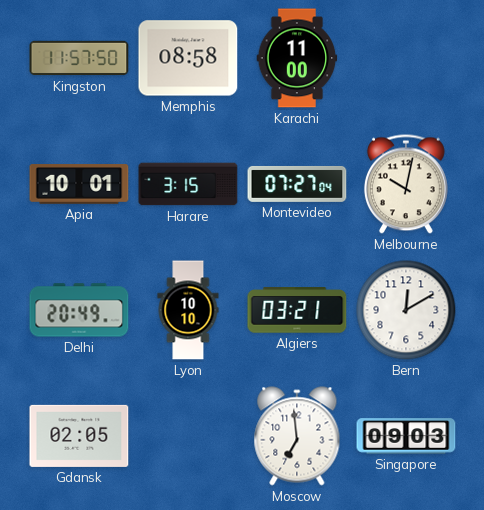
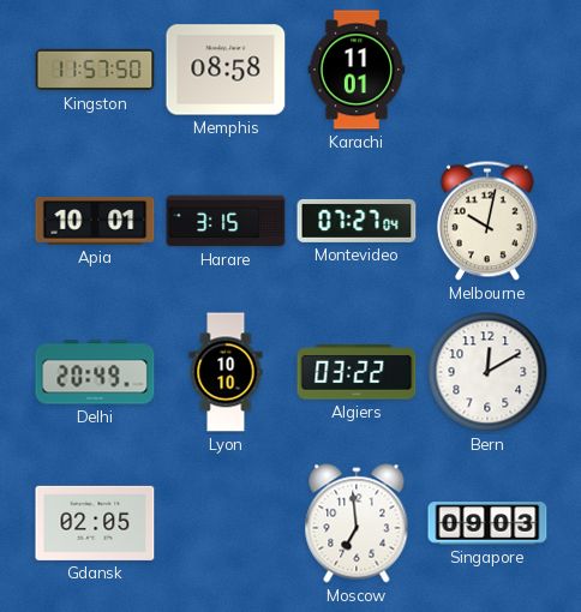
Karachi: 11:00 -> 11:01 (357, 70)
Algiers: 03:21 -> 03:22 (357, 372)
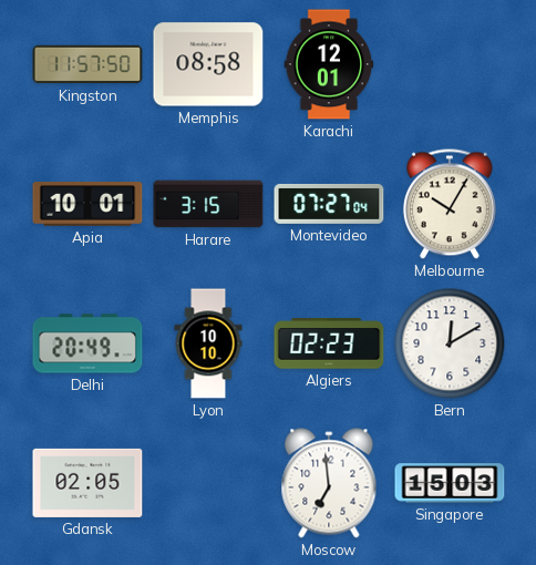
Karachi: 11:01 -> 12:01 (329, 64)
Melbourne: 10:02 -> 10:05 (450, 204)
Algiers: 03:22 -> 02:23 (329, 343)
Singapore: 09:03 -> 15:03 (450, 483)
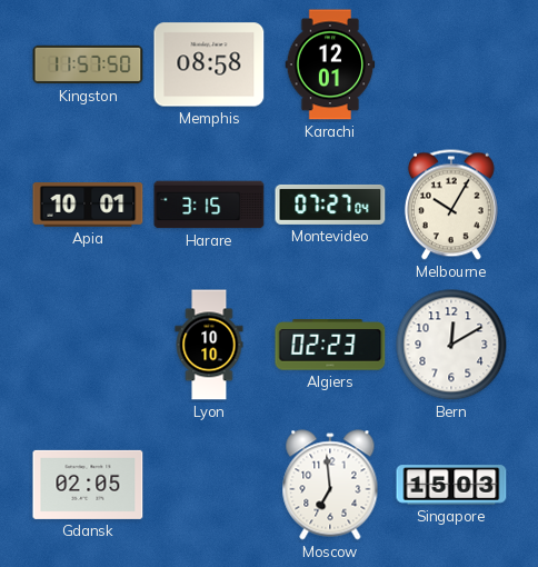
Delhi: 20:49 -> none (87, 343)
